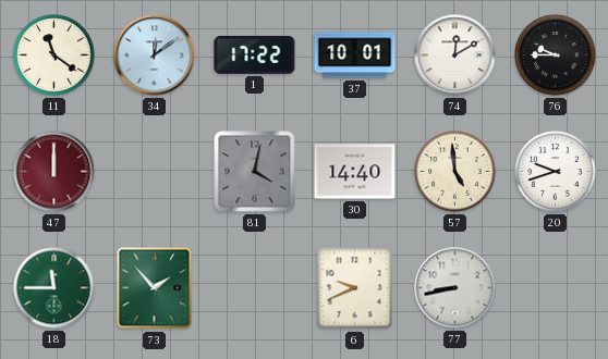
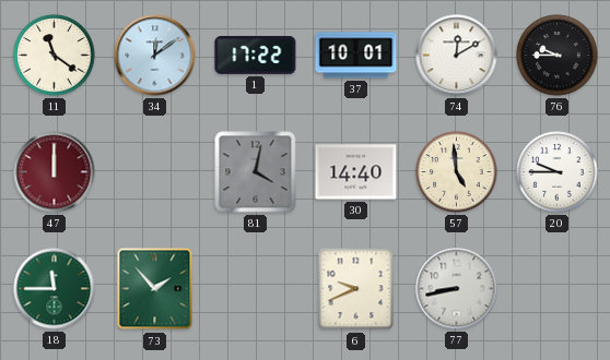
20: 9:42 -> 9:45 (558, 172)
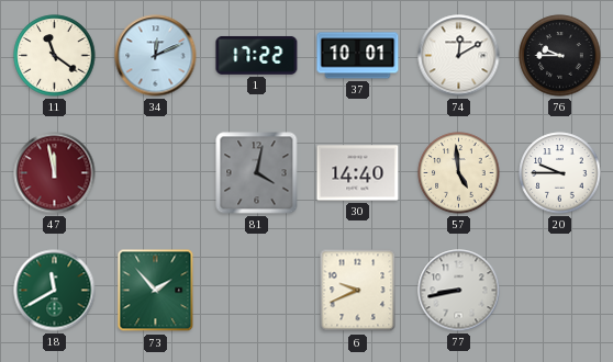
34: 12:09 -> 12:11 (156, 56)
47: 12:00 -> 11:58 (55, 173)
18: 11:45 -> 11:40 (55, 291)
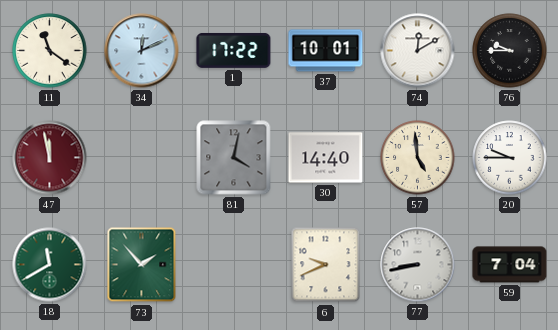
59: none -> 7:04 (510, 265)
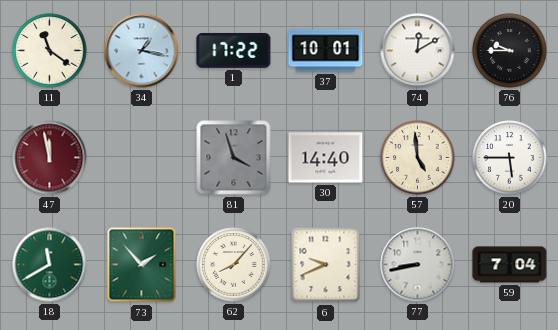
34: 12:11 -> 1:17 (142, 51)
81: 4:02 -> 3:57 (234, 158)
20: 9:45 -> 5:45 (510, 158)
62: none -> 8:07 (234, 265)
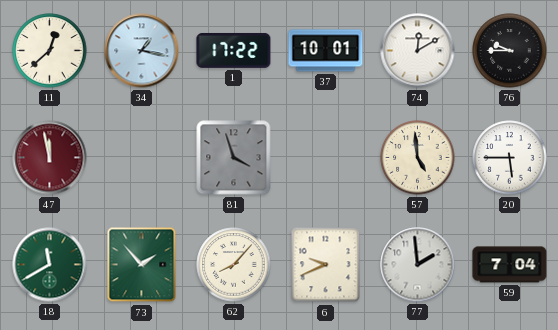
11: 11:21 -> 12:38 (50, 51)
30: 14:40 -> none (326, 158)
77: 8:43 -> 1:59 (418, 265)
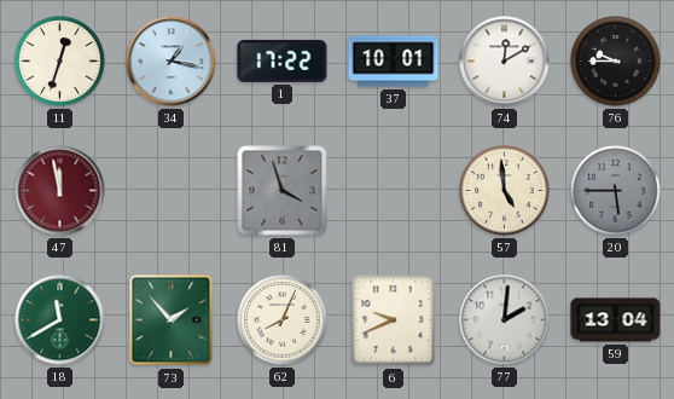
11: 12:38 -> 12:33 (60, 62)
20 dial: white -> grey (616, 191)
62: 8:07 -> 8:04 (283, 320)
77: 1:59 -> 2:01 (505, 320)
59: 7:04 -> 13:04 (616, 320)
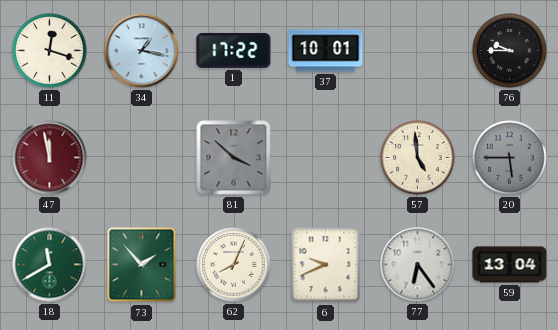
11: 12:33 -> 12:18 (50, 51)
74: 12:10 -> none (505, 62)
81: 3:57 -> 3:52 (234, 158)
77: 2:01 -> 6:24 (418, 265)
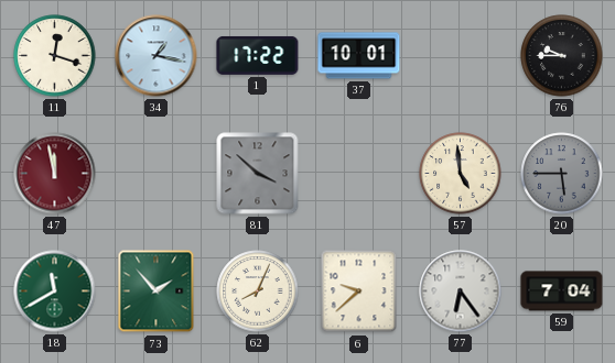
6: 9:41 -> 9:38 (359, 291)
59: 13:04 -> 7:04 (562, 291)
